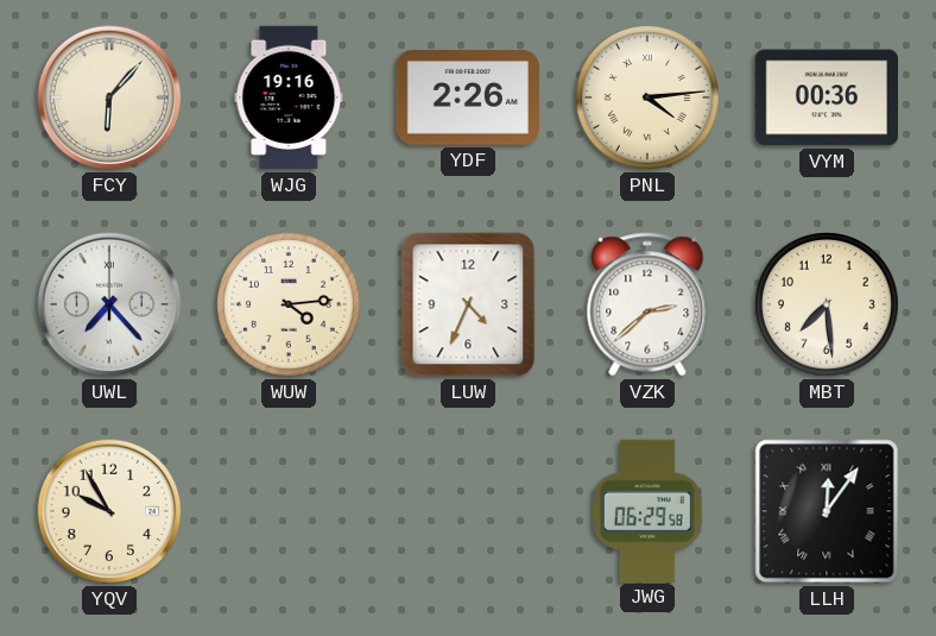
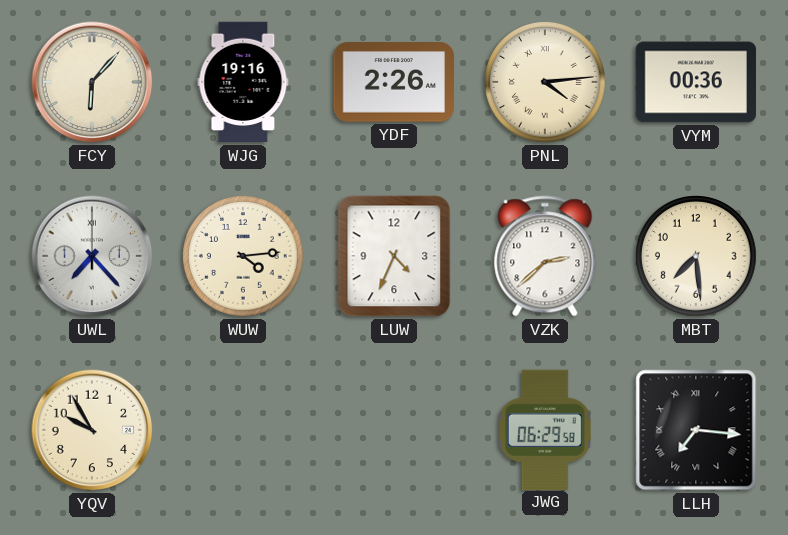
LLH: 12:06 -> 7:16 (696, 430)
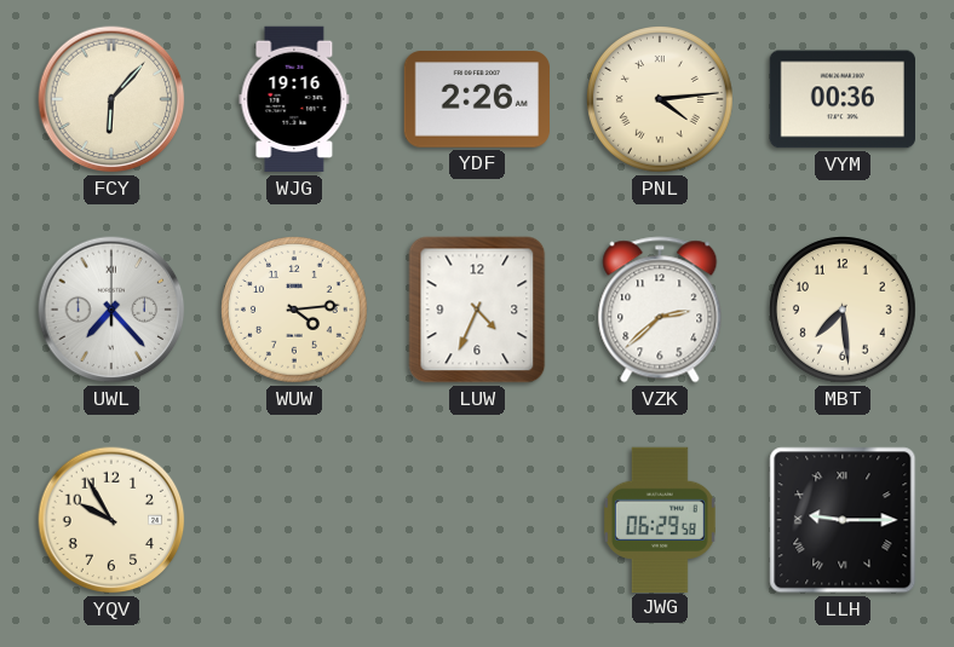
LLH: 7:16 -> 9:15 (843, 520)
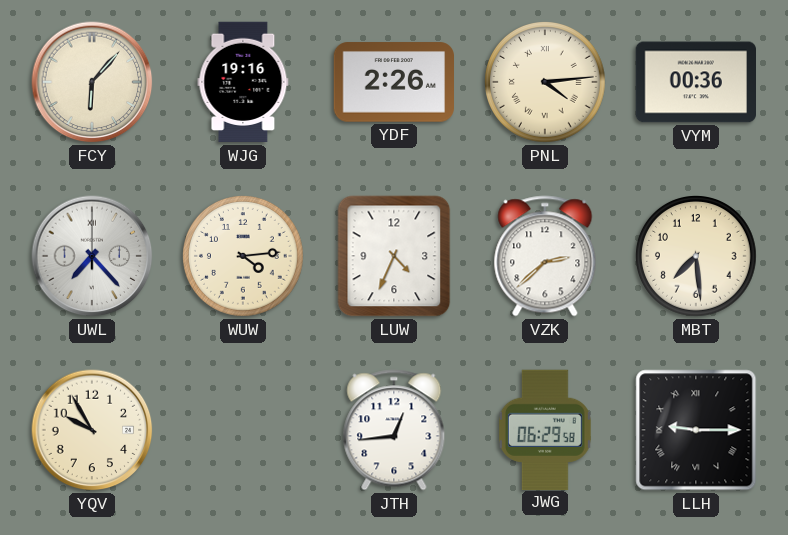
JTH: none -> 12:44 (394, 430)
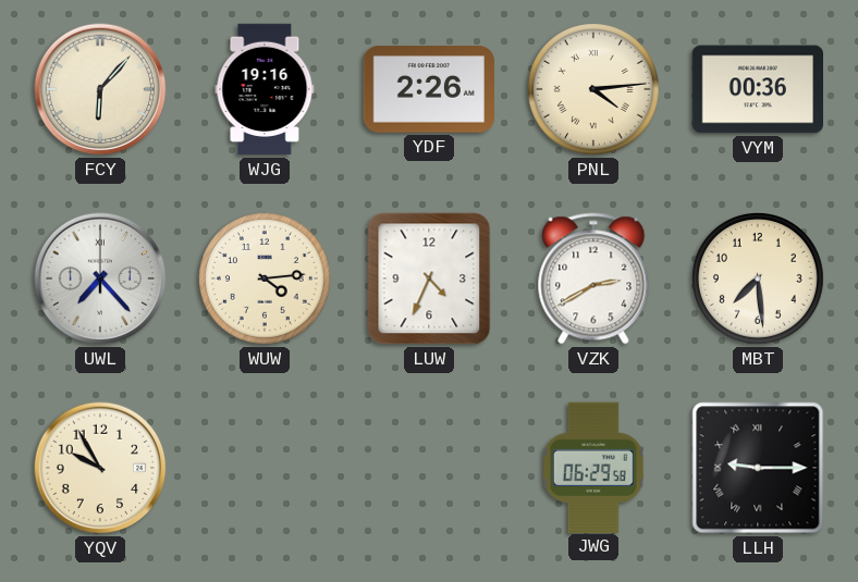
VZK: 2:38 -> 2:40 (593, 278)
JTH: 12:44 -> none (394, 430)
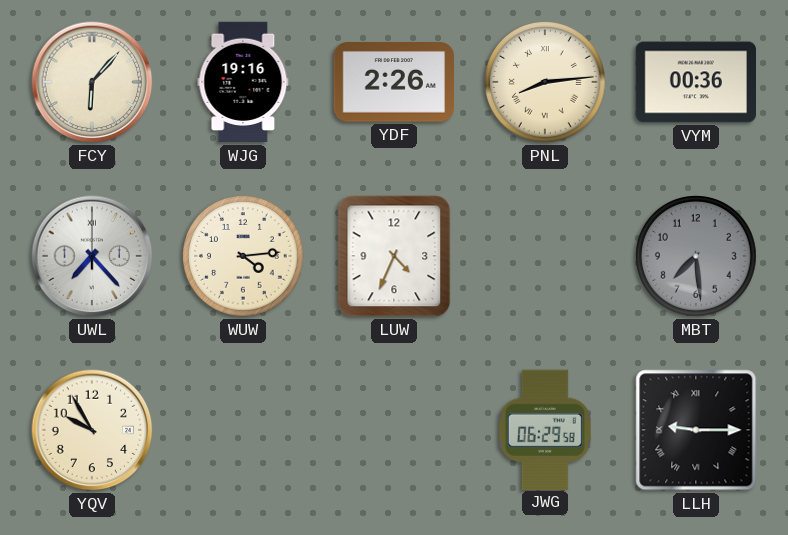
PNL: 4:14 -> 8:14 (546, 83)
VZK: 2:40 -> none (593, 278)
MBT dial: cream -> grey (697, 257)
